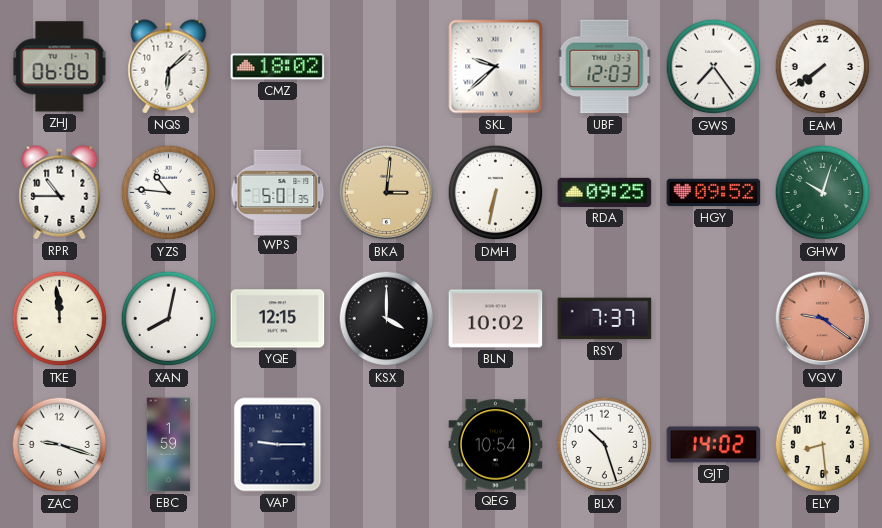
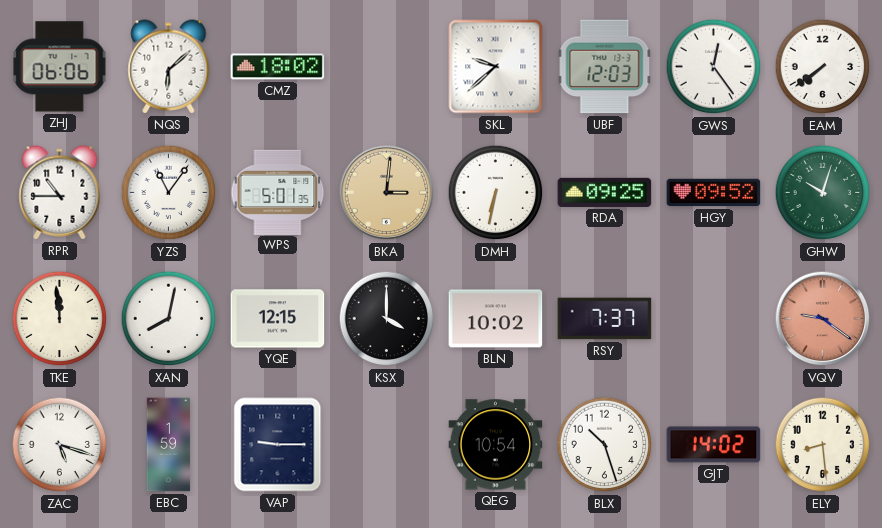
GWS: 7:24 -> 12:24 (714, 67)
YZS: 10:46 -> 11:06 (169, 193)
ZAC: 9:18 -> 5:18 (60, 445)
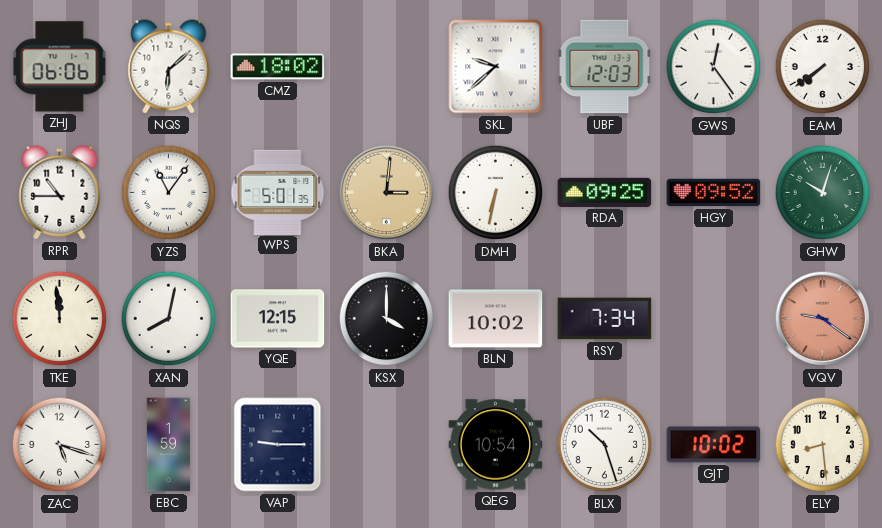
RSY: 7:37 -> 7:34 (605, 319)
GJT: 14:02 -> 10:02 (714, 445)
